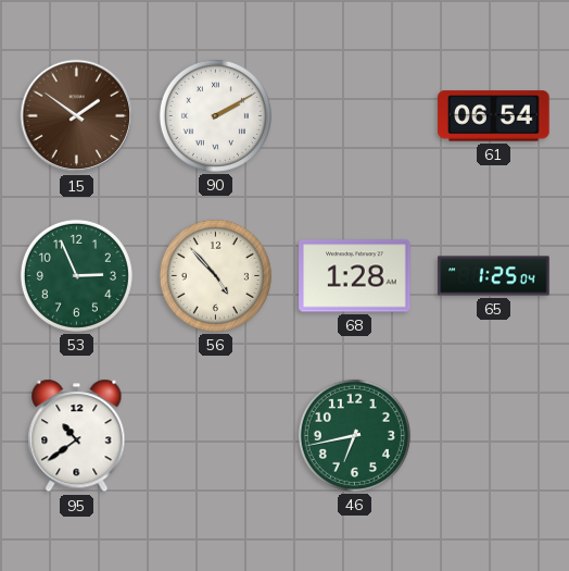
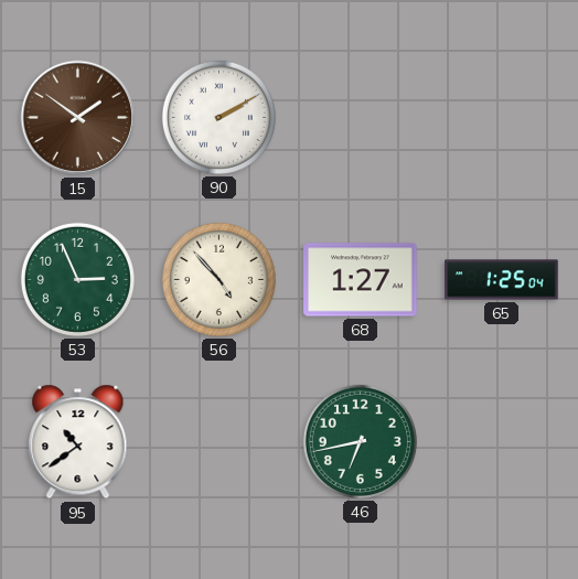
61: 06:54 -> none (494, 116)
68: 1:28 -> 1:27 (361, 280)
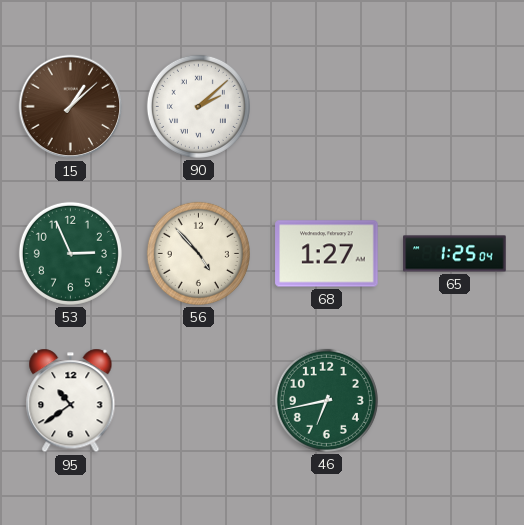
15: 1:51 -> 1:08 (71, 107)
90: 2:10 -> 2:08 (198, 106)
